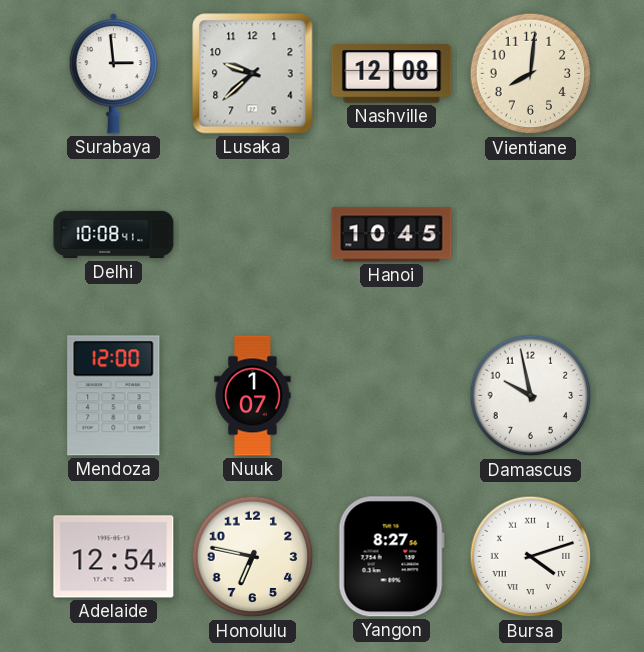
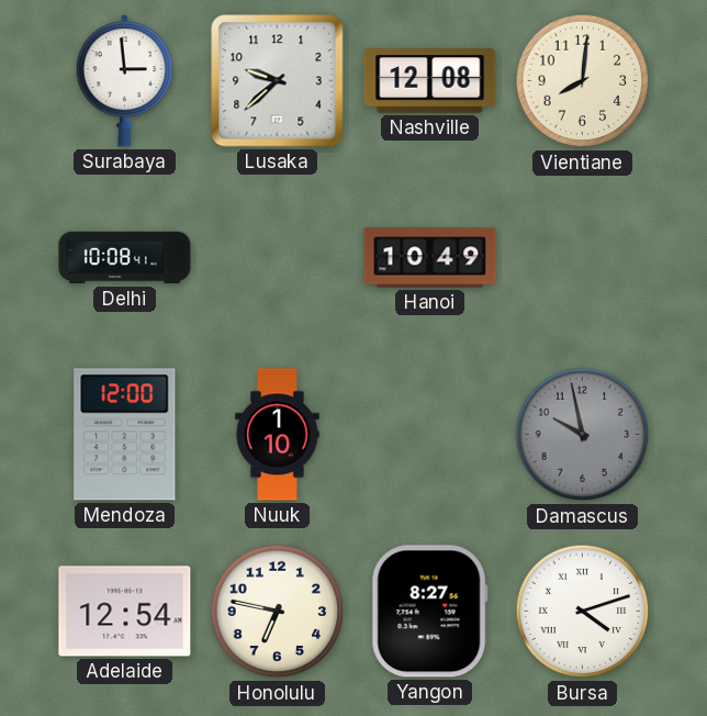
Hanoi: 10:45 -> 10:49 (430, 258)
Nuuk: 1:07 -> 1:10 (278, 435)
Damascus dial: white -> grey (583, 435)
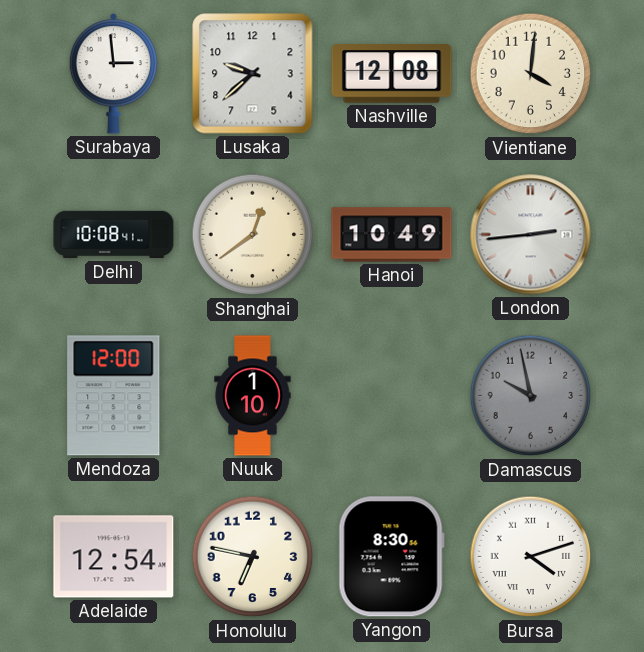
Vientiane: 8:01 -> 4:01 (531, 74)
Shanghai: none -> 12:39 (253, 235)
London: none -> 2:44 (531, 235)
Yangon: 8:27 -> 8:30 (391, 557)
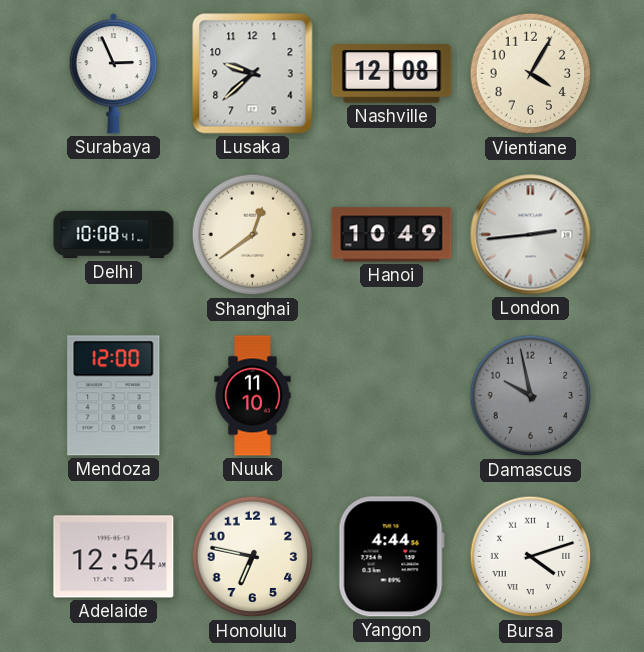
Surabaya: 2:59 -> 2:56 (114, 73)
Vientiane: 4:01 -> 4:05 (531, 74)
Nuuk: 1:10 -> 11:10 (253, 396)
Yangon: 8:30 -> 4:44 (391, 557)
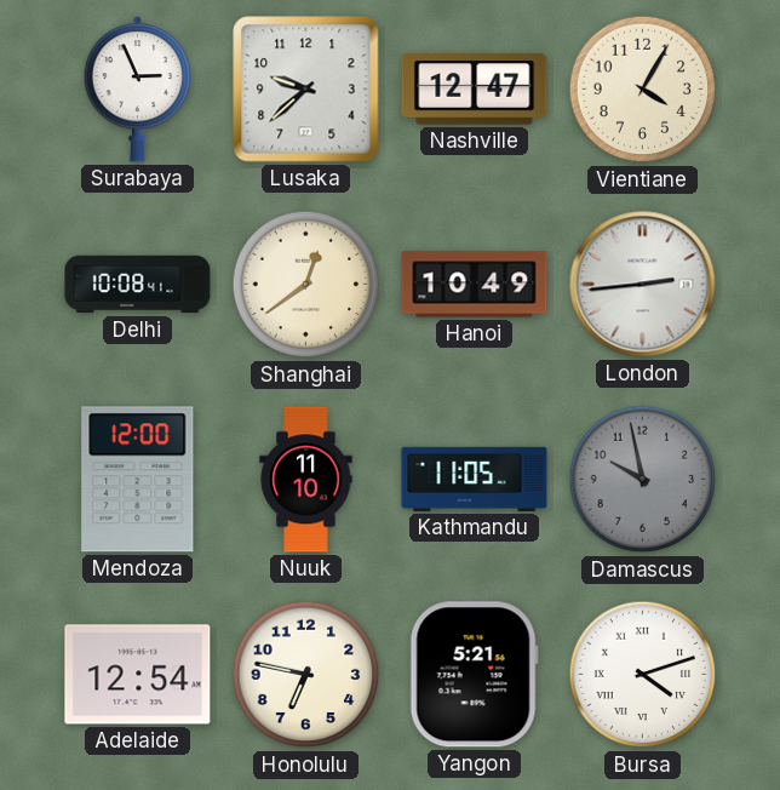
Nashville: 12:08 -> 12:47 (475, 90)
Kathmandu: none -> 11:05 (475, 479)
Yangon: 4:44 -> 5:21 (474, 675)
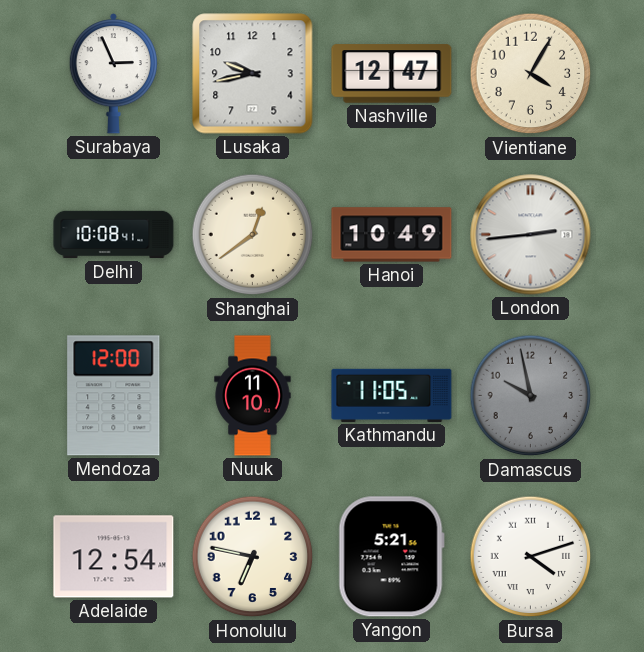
Lusaka: 9:38 -> 9:43 (253, 74)
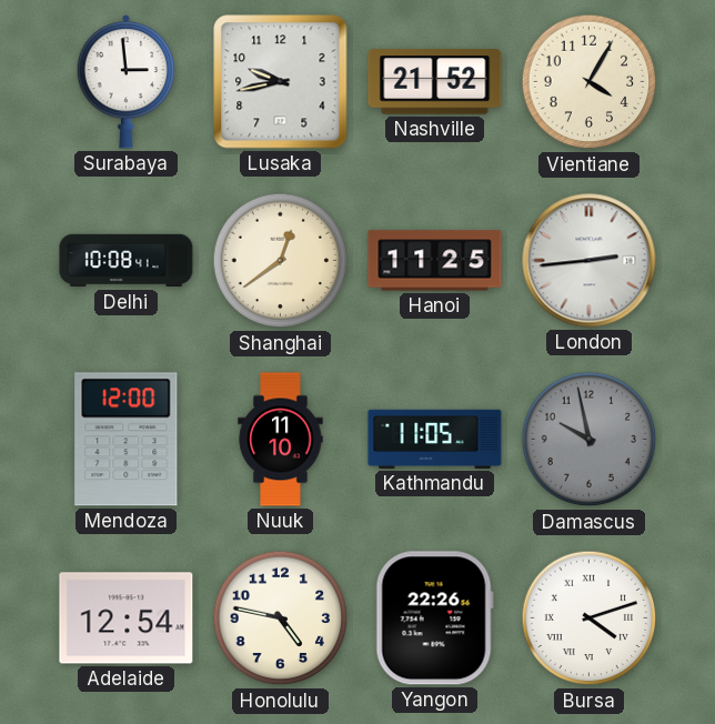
Surabaya: 2:56 -> 2:59 (127, 81)
Nashville: 12:47 -> 21:52 (435, 82)
Hanoi: 10:49 -> 11:25 (435, 261)
Honolulu: 6:47 -> 4:47 (281, 619)
Yangon: 5:21 -> 22:26 (434, 619)
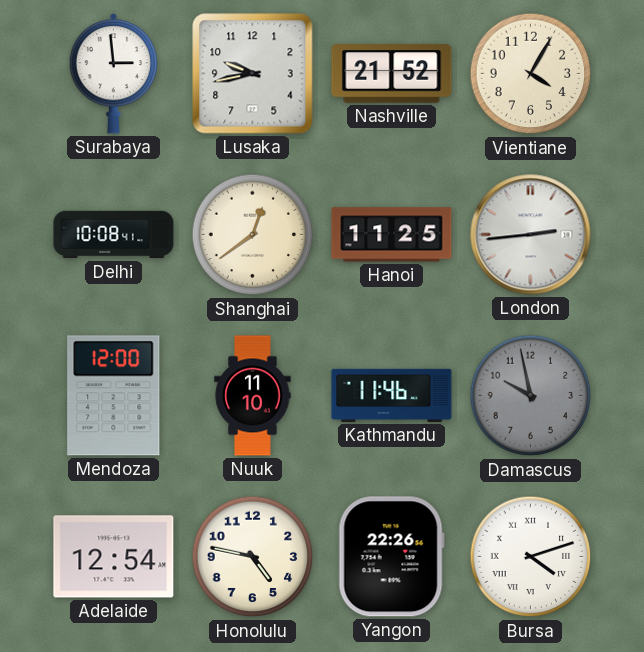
Kathmandu: 11:05 -> 11:46 (392, 395)
